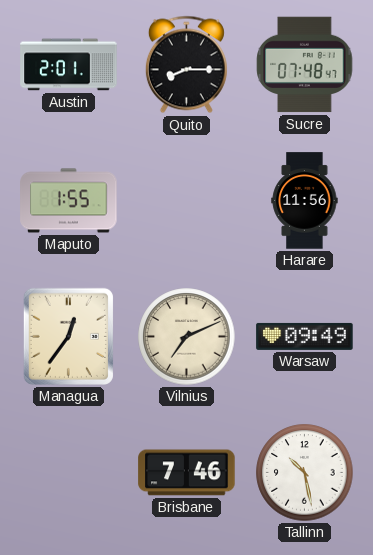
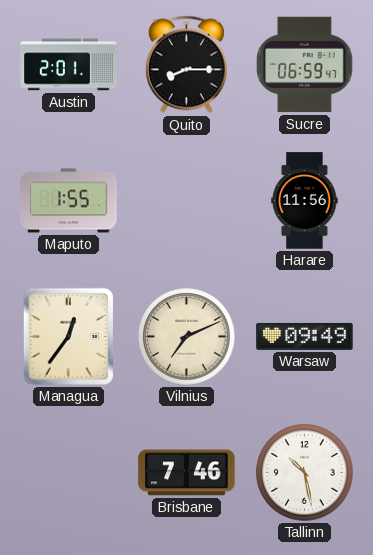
Sucre: 07:48 -> 06:59 (305, 65)
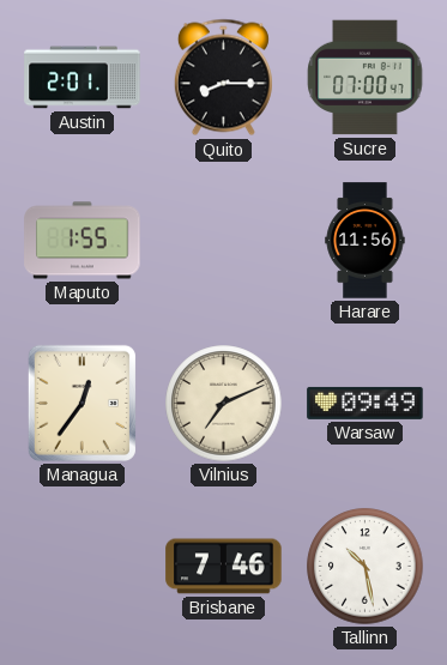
Sucre: 06:59 -> 07:00 (366, 78)
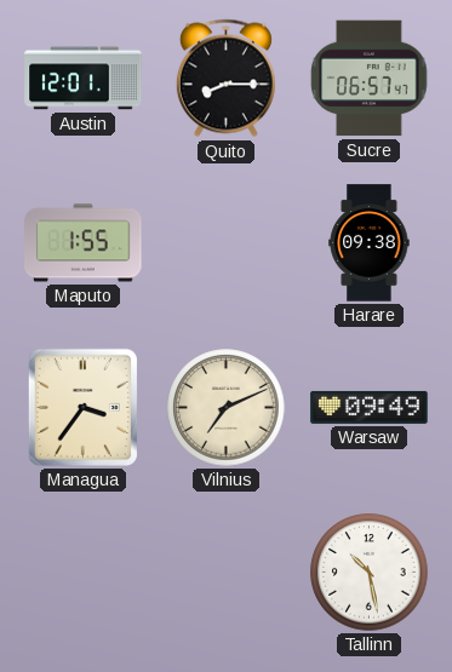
Austin: 2:01 -> 12:01 (84, 79)
Sucre: 07:00 -> 06:57 (370, 79)
Harare: 11:56 -> 09:38 (370, 243)
Managua: 12:36 -> 3:36 (82, 407)
Brisbane: 7:46 -> none (224, 567)
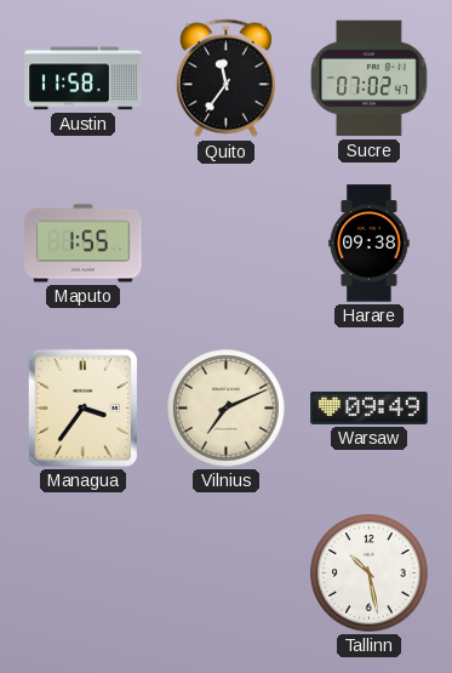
Austin: 12:01 -> 11:58 (84, 79)
Quito: 8:15 -> 11:36 (225, 79)
Sucre: 06:57 -> 07:02 (370, 79)
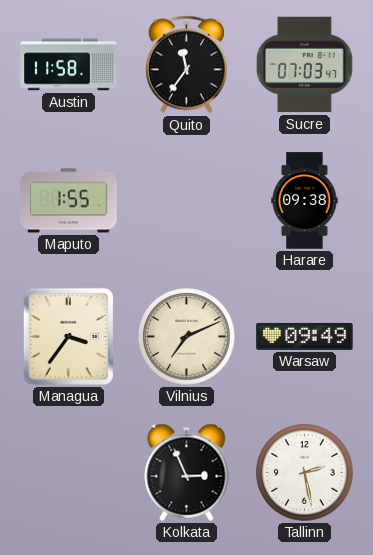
Sucre: 07:02 -> 07:03 (305, 65)
Kolkata: none -> 2:56 (187, 472)
Tallinn: 10:28 -> 2:28 (305, 473)
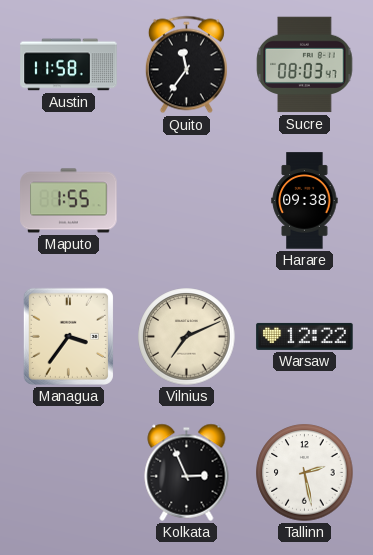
Sucre: 07:03 -> 08:03 (305, 65)
Warsaw: 09:49 -> 12:22 (305, 336)
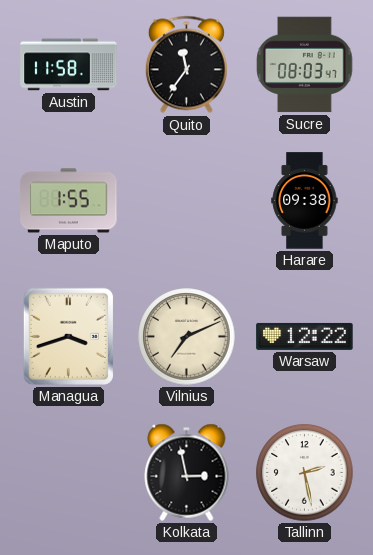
Managua: 3:36 -> 3:42 (68, 336)
Kolkata: 2:56 -> 2:58 (187, 472)
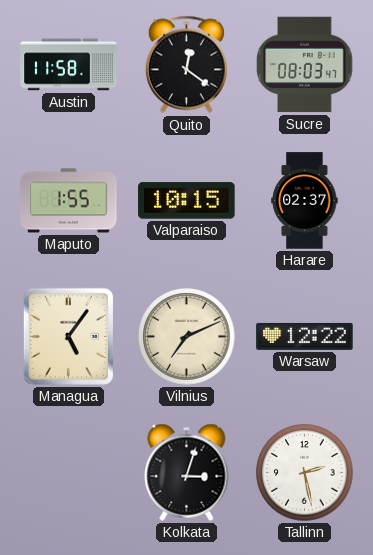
Quito: 11:36 -> 12:21 (186, 65)
Valparaiso: none -> 10:15 (187, 201)
Harare: 09:38 -> 02:37 (305, 201)
Managua: 3:42 -> 5:06 (68, 336)
Kolkata: 2:58 -> 3:03 (187, 472)
